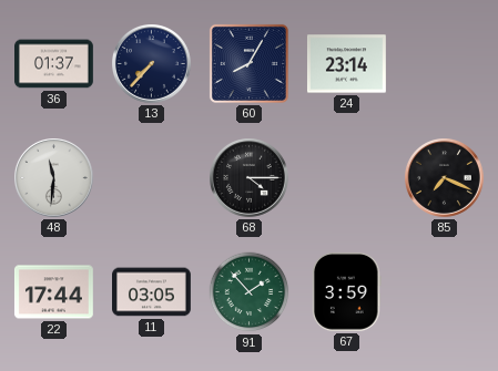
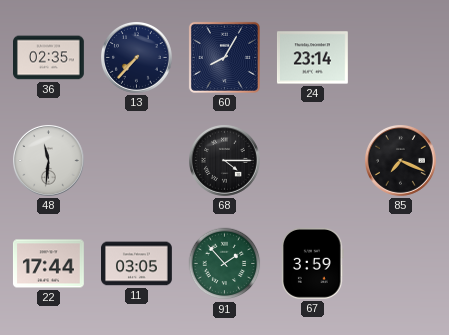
36: 01:37 -> 02:35 (49, 58)
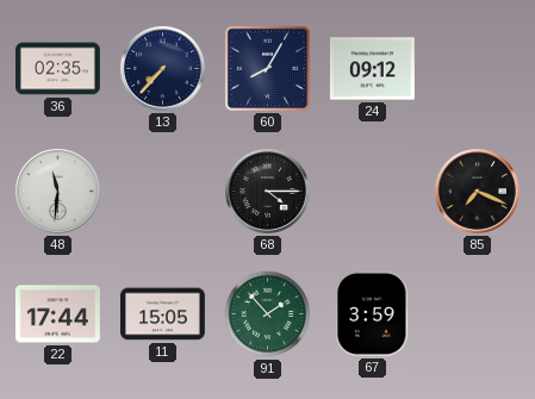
24: 23:14 -> 09:12 (372, 69)
11: 03:05 -> 15:05 (163, 314)
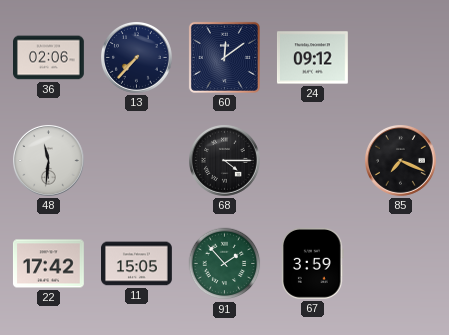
36: 02:35 -> 02:06 (49, 58)
60: 8:05 -> 12:09 (224, 57)
22: 17:44 -> 17:42 (48, 264)
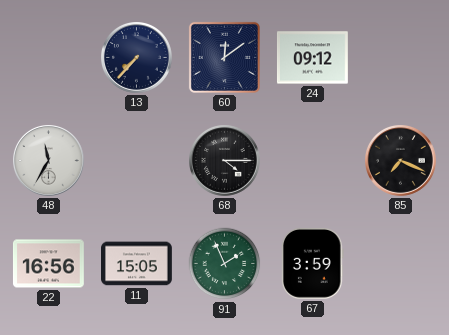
36: 02:06 -> none (49, 58)
48: 11:31 -> 11:35 (49, 161)
22: 17:42 -> 16:56 (48, 264)
91: 1:53 -> 1:56 (225, 264)
